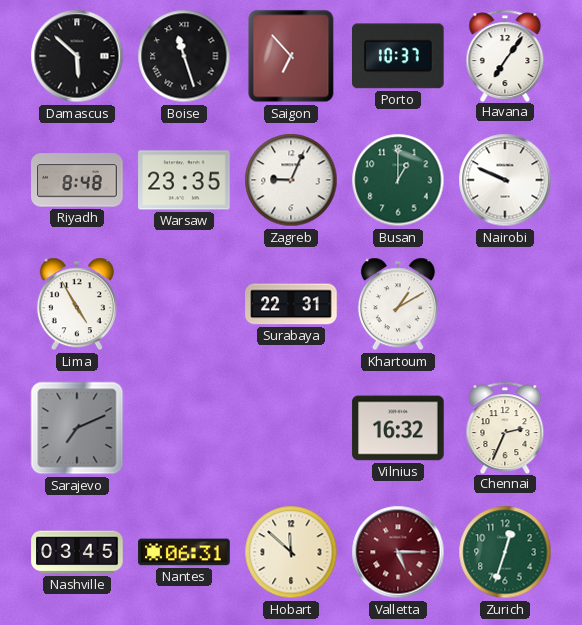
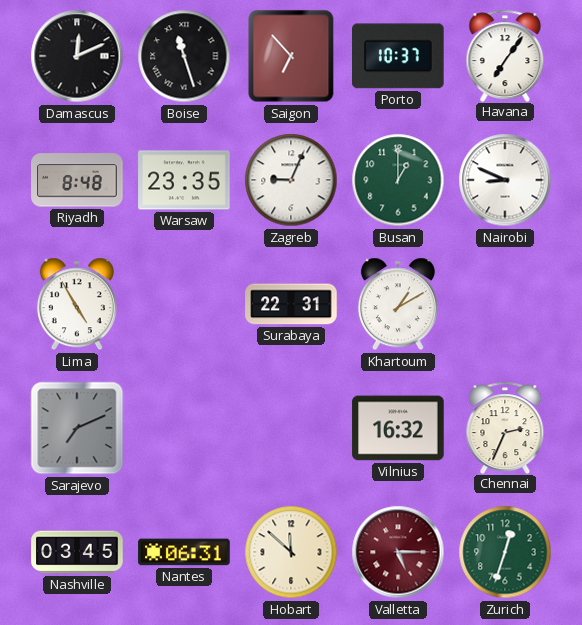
Damascus: 5:52 -> 12:11 (77, 56)
Nairobi: 9:49 -> 8:49 (505, 180)
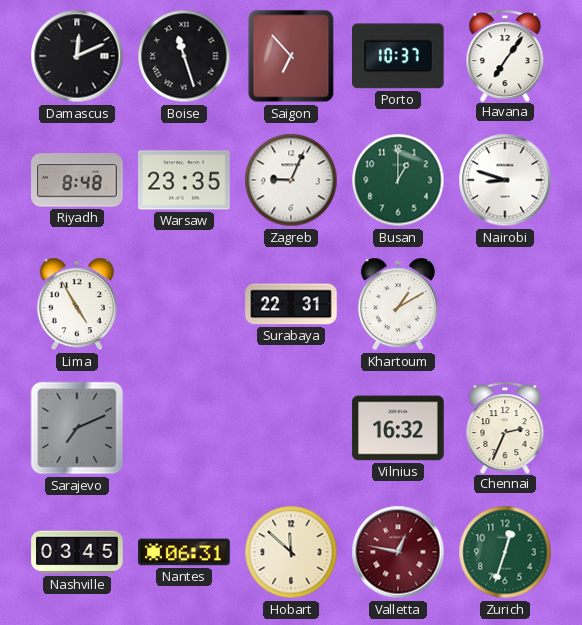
Nairobi: 8:49 -> 8:48 (505, 180)
Valletta: 5:15 -> 12:47 (398, 552)
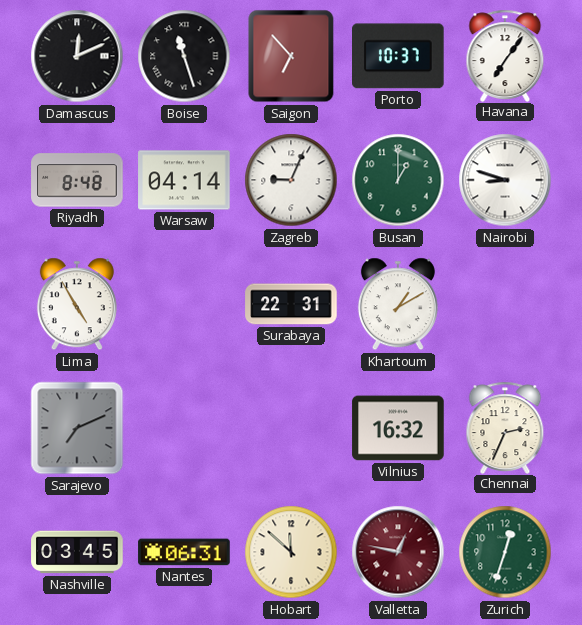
Warsaw: 23:35 -> 04:14 (184, 180)
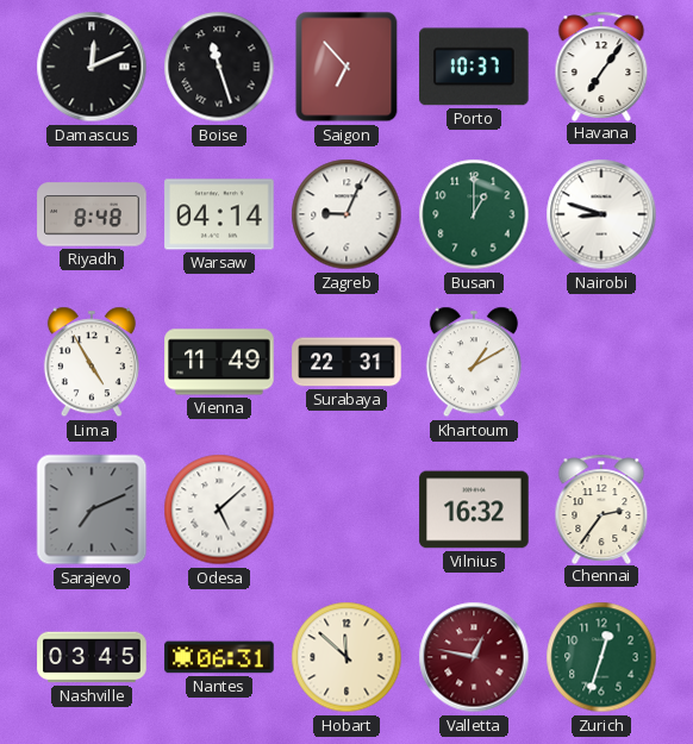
Vienna: none -> 11:49 (219, 362)
Odesa: none -> 5:08 (219, 509)
Chennai: 2:34 -> 2:36 (601, 508)
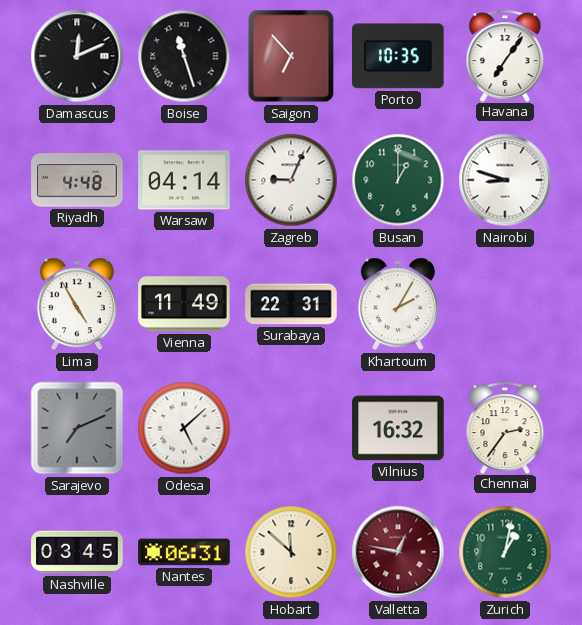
Porto: 10:37 -> 10:35 (399, 56)
Riyadh: 8:48 -> 4:48 (77, 180)
Khartoum: 1:10 -> 2:05 (398, 304)
Zurich: 12:33 -> 1:02 (505, 552)
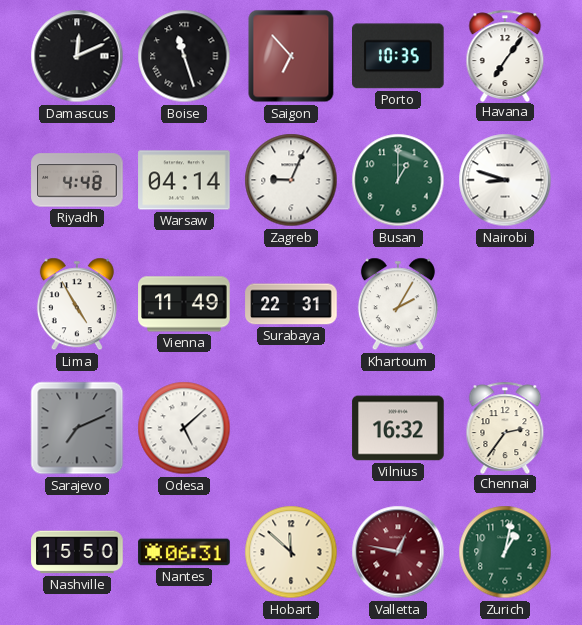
Nashville: 03:45 -> 15:50 (77, 552)
